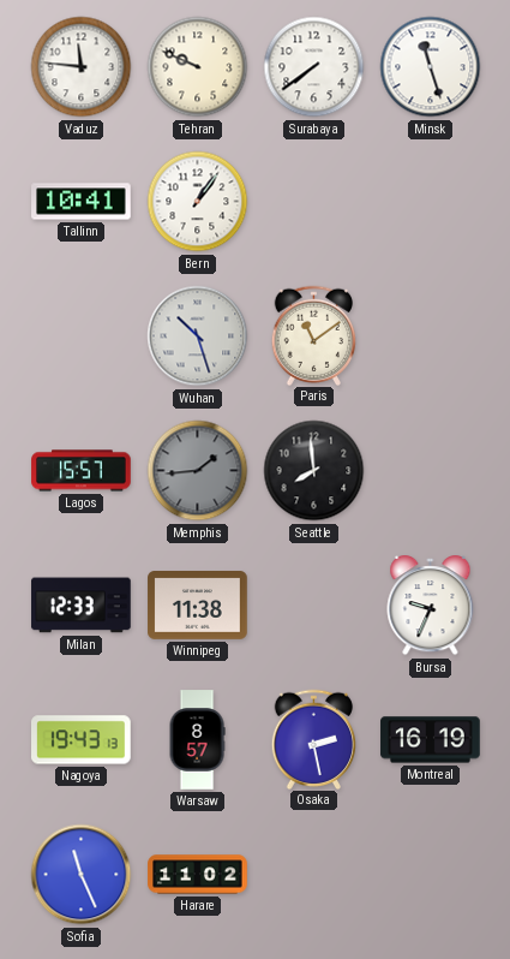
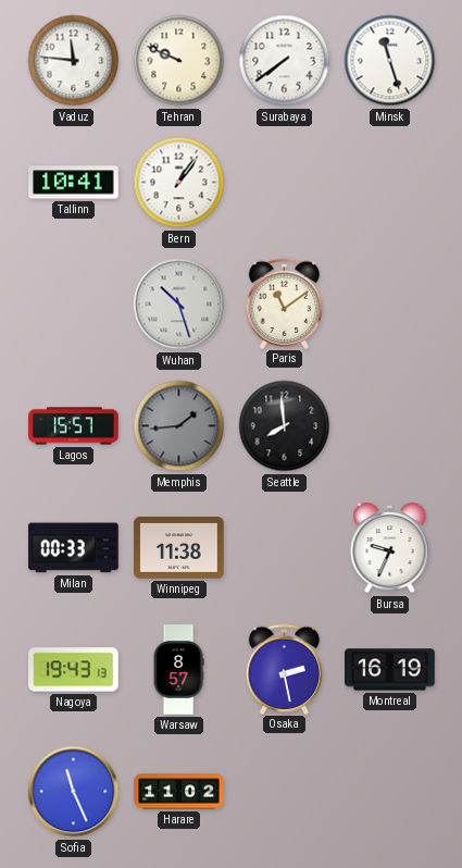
Milan: 12:33 -> 00:33 (74, 548)
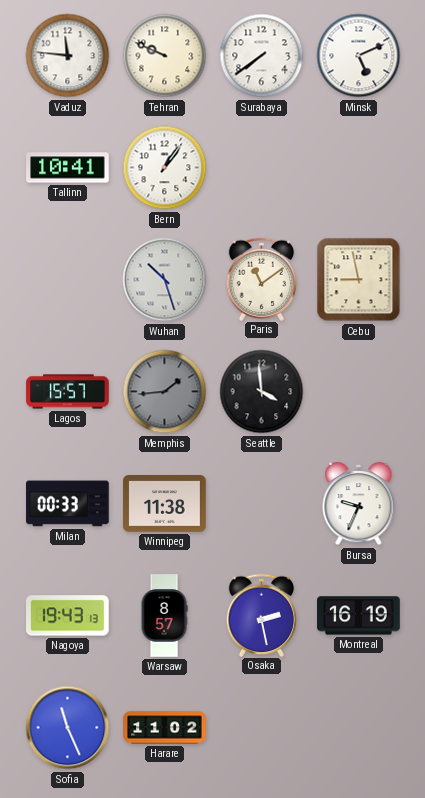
Minsk: 11:27 -> 5:11 (359, 56)
Cebu: none -> 8:58 (359, 280)
Seattle: 7:59 -> 3:59 (262, 392)
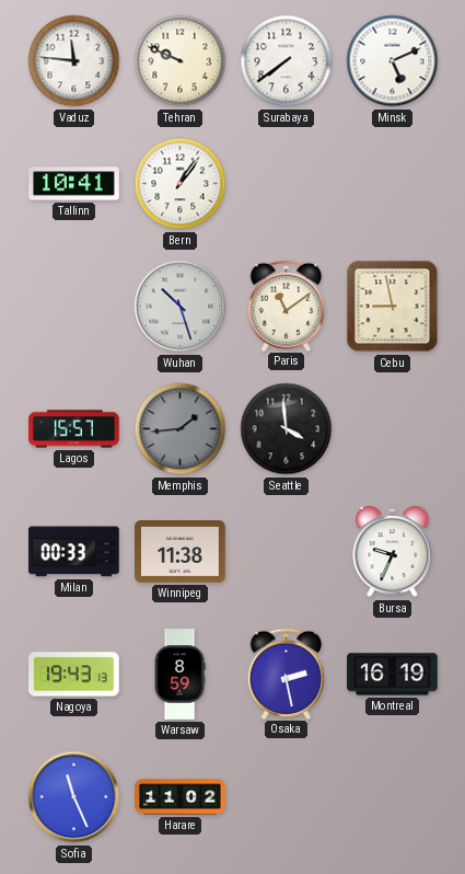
Warsaw: 8:57 -> 8:59 (179, 675)
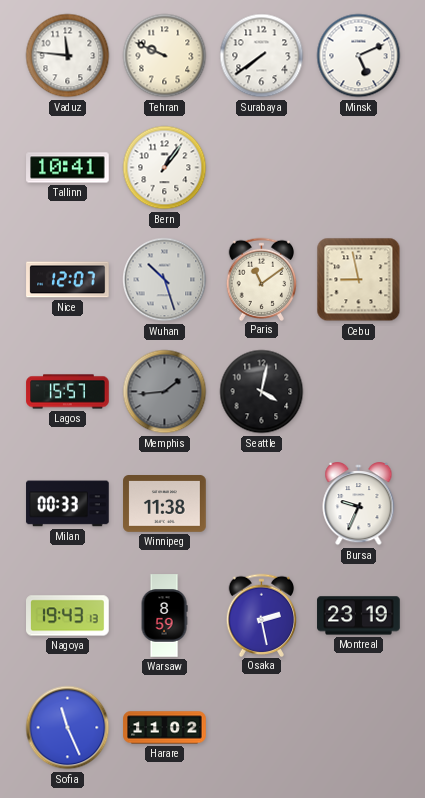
Nice: none -> 12:07 (68, 280)
Seattle: 3:59 -> 4:02 (262, 392)
Montreal: 16:19 -> 23:19 (359, 616)
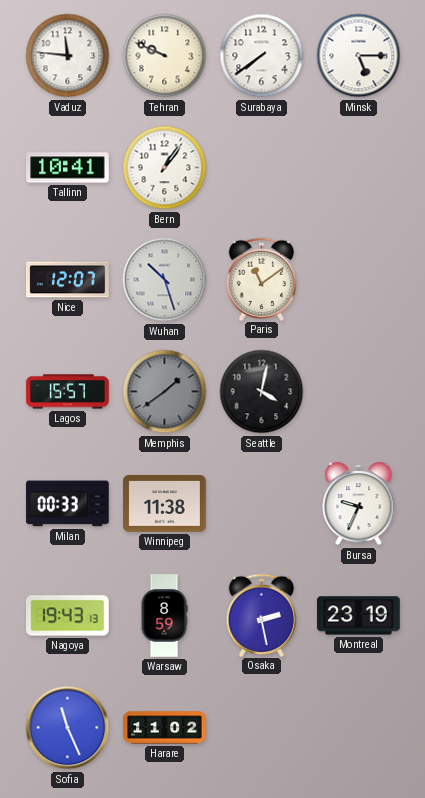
Minsk: 5:11 -> 5:15 (359, 56)
Cebu: 8:58 -> none (359, 280)
Memphis: 1:44 -> 1:39 (165, 392)
